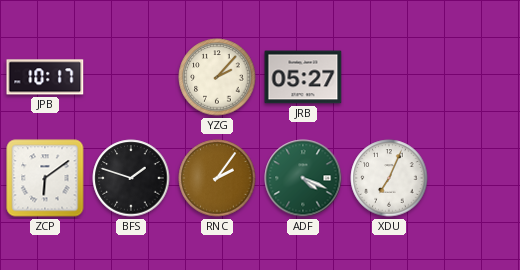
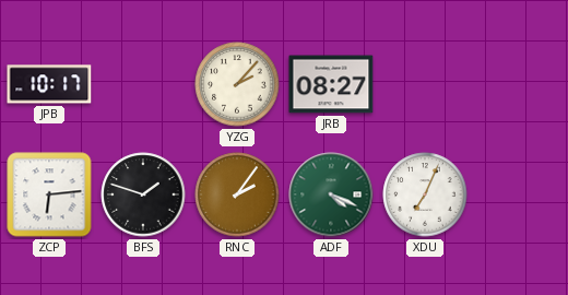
JRB: 05:27 -> 08:27 (331, 84)
ZCP: 6:09 -> 6:14 (49, 194)
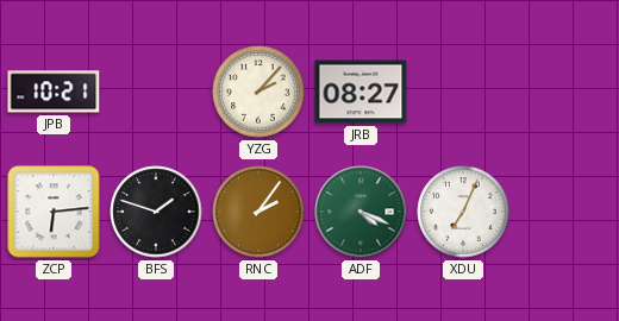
JPB: 10:17 -> 10:21 (54, 92)
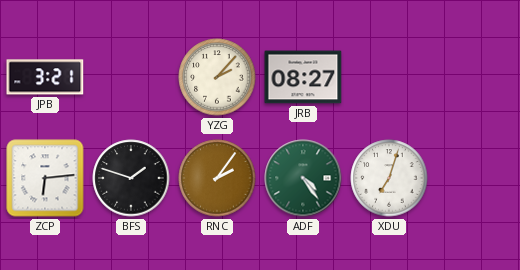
JPB: 10:21 -> 3:21 (45, 77)
ADF: 4:19 -> 4:24 (303, 178)
XDU: 7:04 -> 7:03 (389, 178)
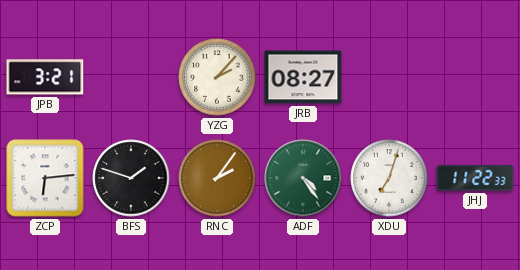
JHJ: none -> 11:22 (475, 178)
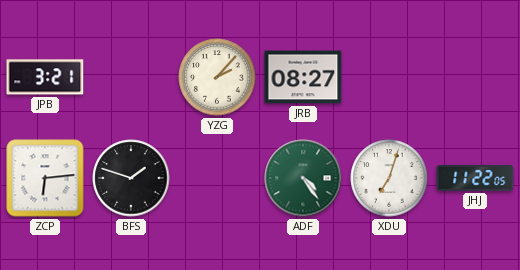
RNC: 2:06 -> none (217, 178)
JHJ: 11:22:33 -> 11:22:05 (475, 178)
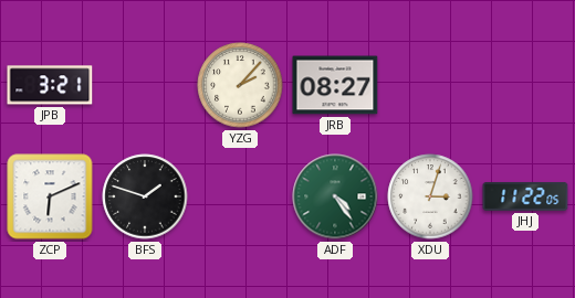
ZCP: 6:14 -> 6:11 (50, 196)
XDU: 7:03 -> 3:03 (430, 196)
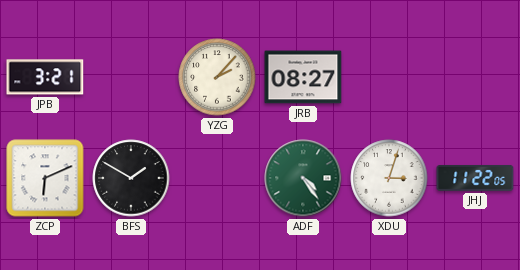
BFS: 1:48 -> 1:50 (131, 178)
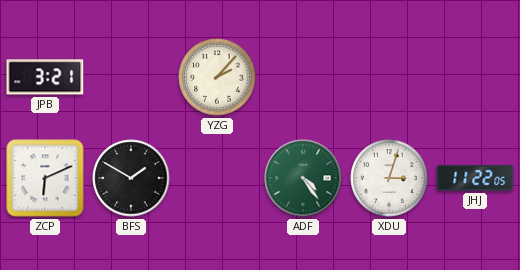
JRB: 08:27 -> none (303, 77)
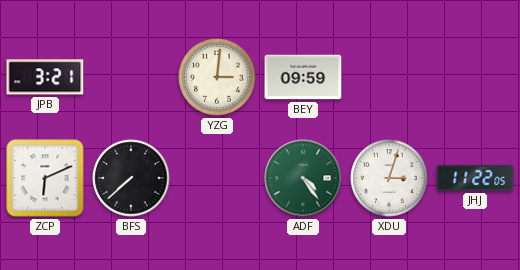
YZG: 2:07 -> 3:01 (217, 77)
BEY: none -> 09:59 (303, 77)
BFS: 1:50 -> 7:38 (131, 178)
